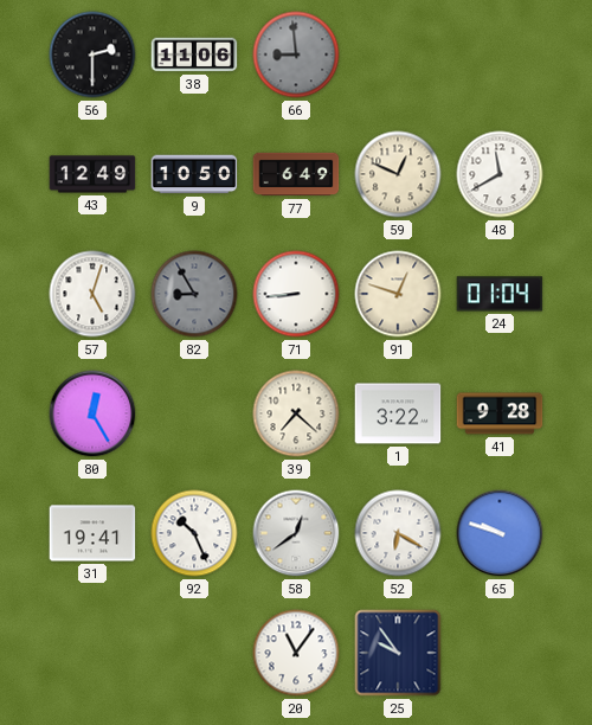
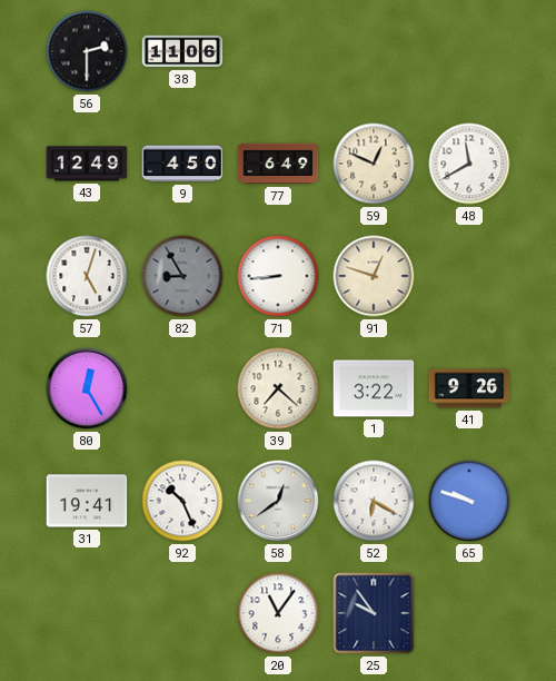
66: 8:59 -> none (296, 54)
9: 10:50 -> 4:50 (182, 164)
24: 01:04 -> none (500, 294)
41: 9:28 -> 9:26 (469, 388)
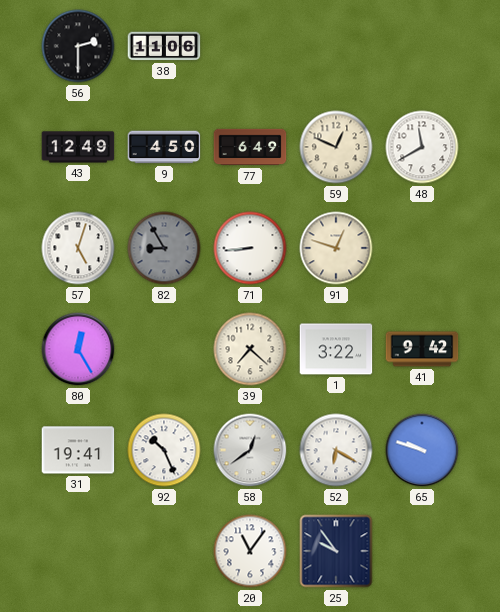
41: 9:26 -> 9:42 (422, 349)
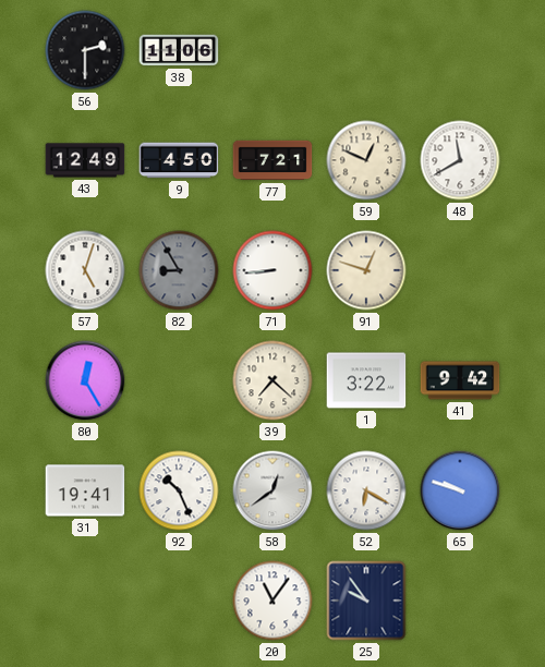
77: 6:49 -> 7:21 (272, 160)
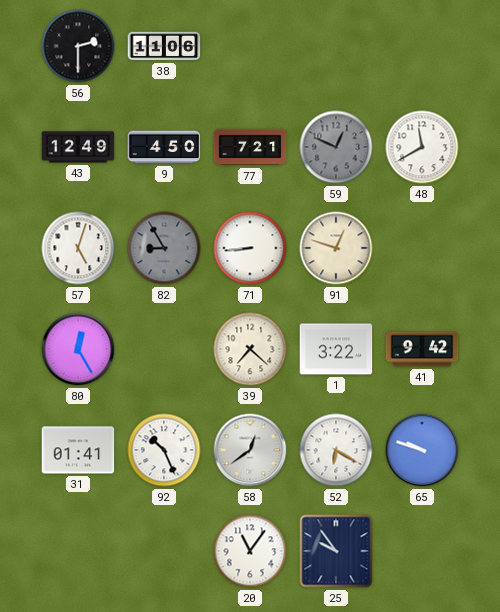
59 dial: cream -> grey (336, 147)
31: 19:41 -> 01:41 (78, 450)
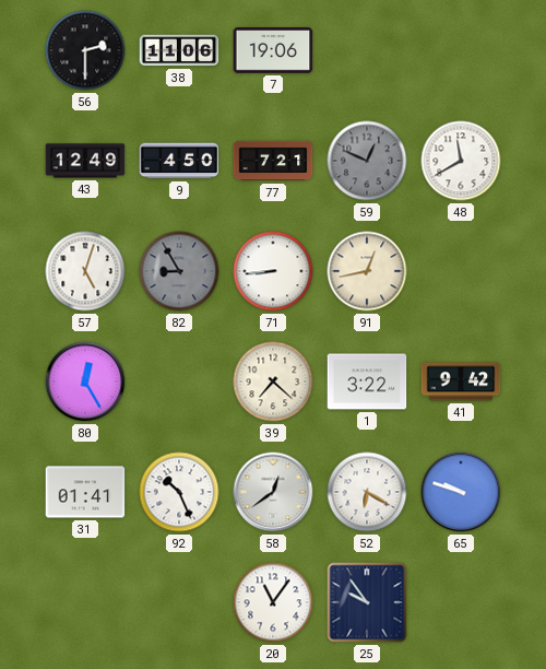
7: none -> 19:06 (273, 50)
91: 12:48 -> 12:43 (367, 271)
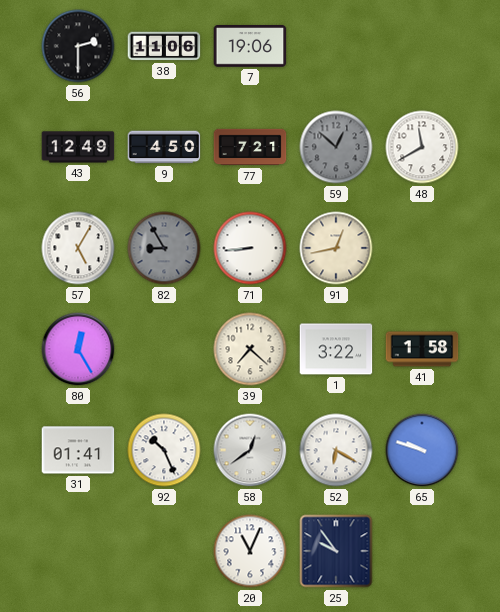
59: 12:49 -> 12:52 (336, 147)
57: 5:03 -> 5:05 (78, 248)
41: 9:42 -> 1:58 (422, 349)
20: 11:06 -> 11:04 (250, 551)
